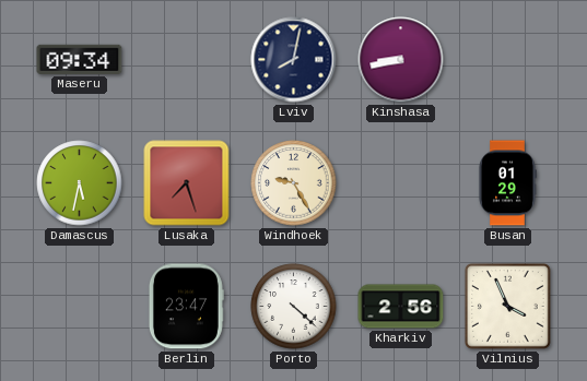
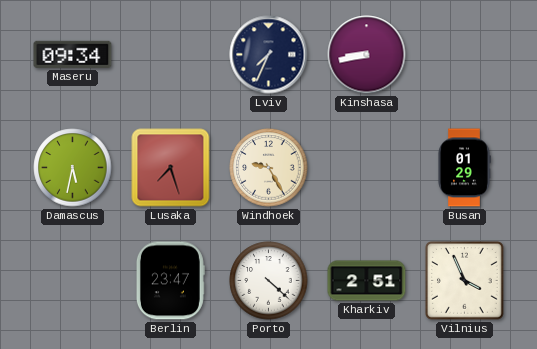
Lviv: 8:02 -> 7:34 (269, 55)
Kharkiv: 2:56 -> 2:51 (367, 281)
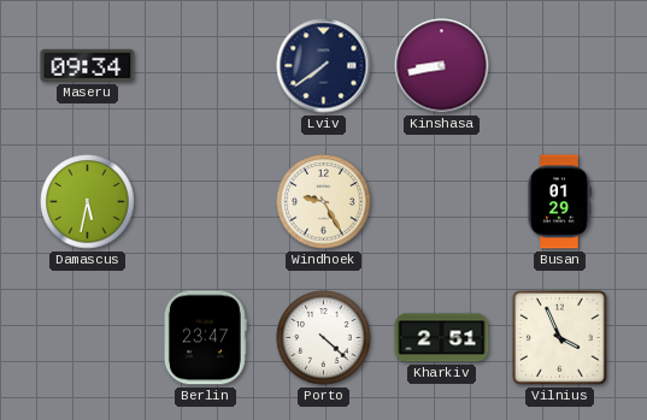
Lviv: 7:34 -> 7:39 (324, 66)
Lusaka: 7:27 -> none (171, 168)
